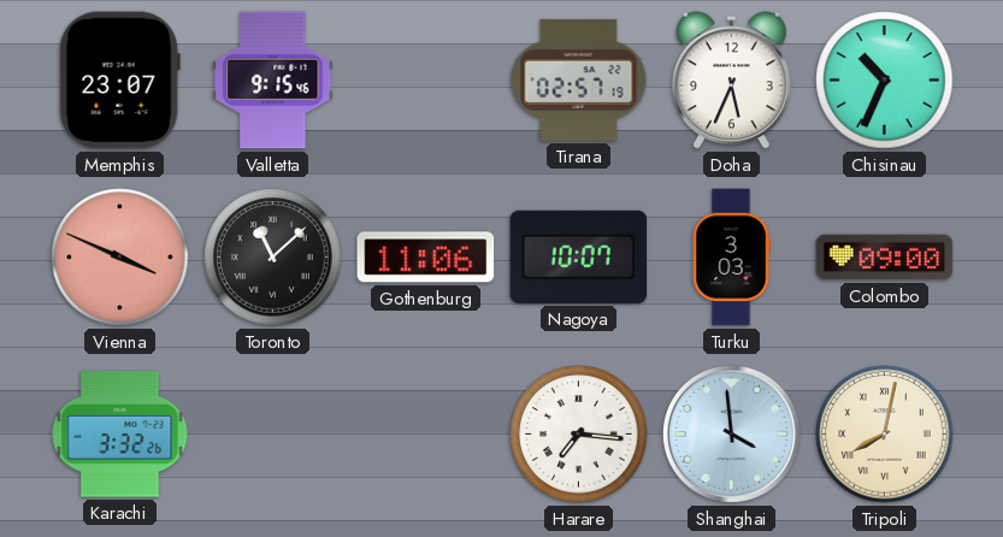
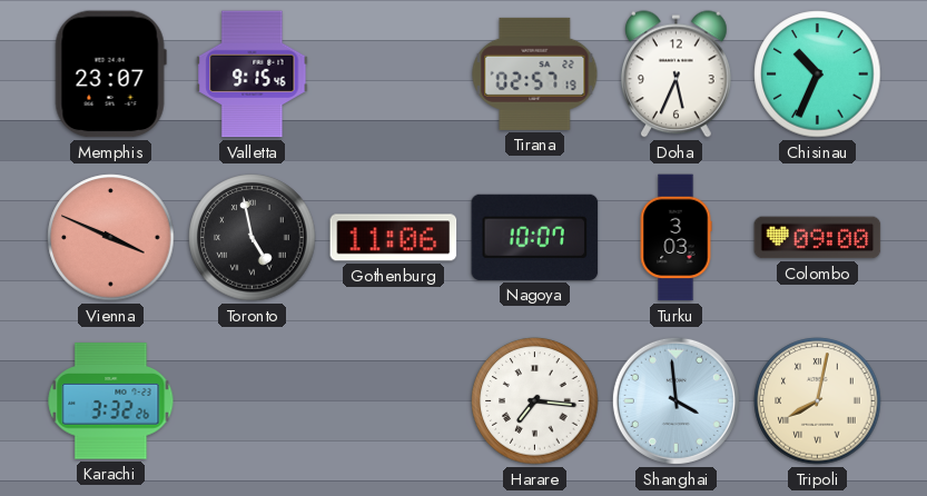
Toronto: 11:08 -> 4:58 (253, 238)
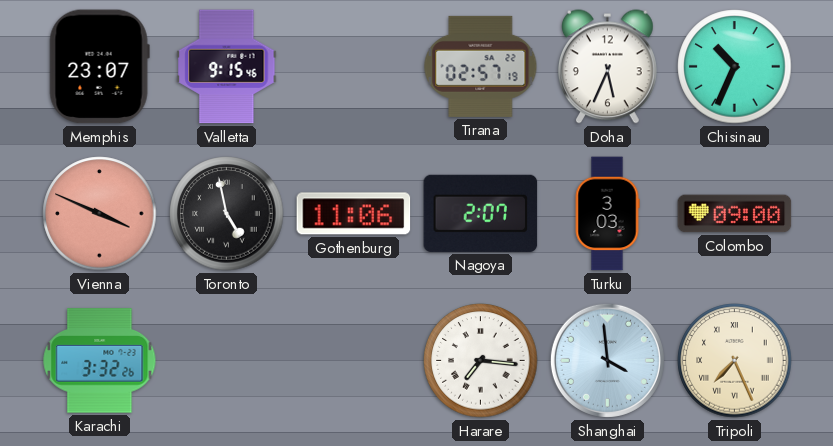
Nagoya: 10:07 -> 2:07 (481, 213)
Tripoli: 8:02 -> 7:26 (735, 361)
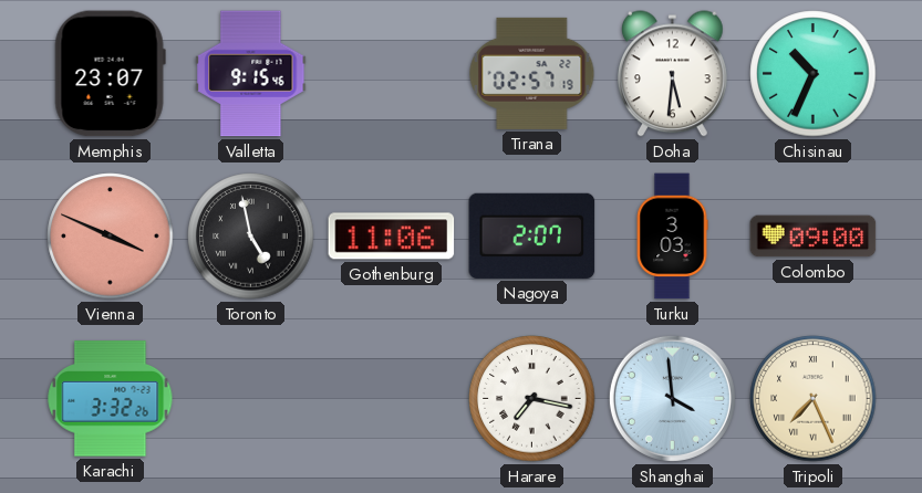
Doha: 5:34 -> 5:31 (673, 74)
Harare: 7:16 -> 7:17 (532, 399)
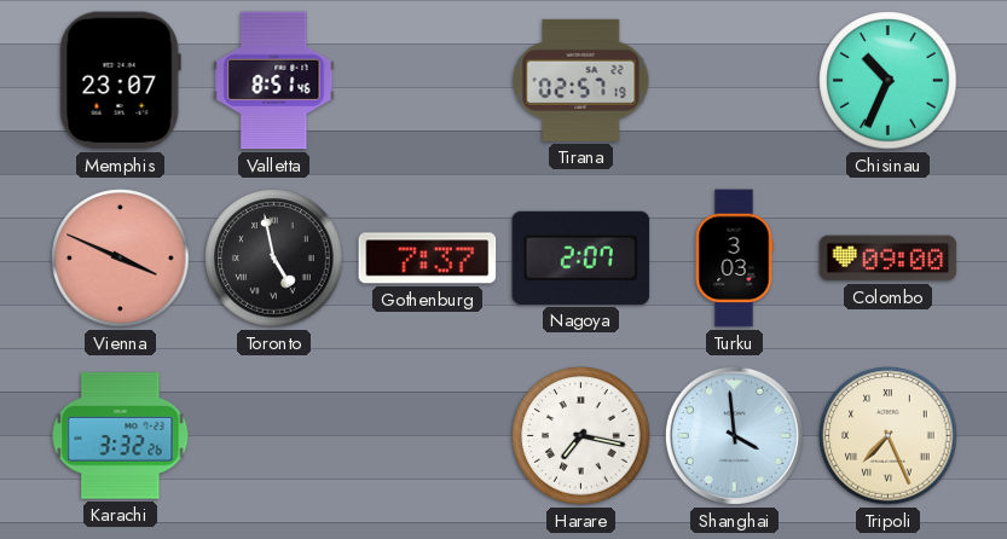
Valletta: 9:15 -> 8:51 (274, 81)
Doha: 5:31 -> none (673, 74)
Gothenburg: 11:06 -> 7:37 (428, 259)
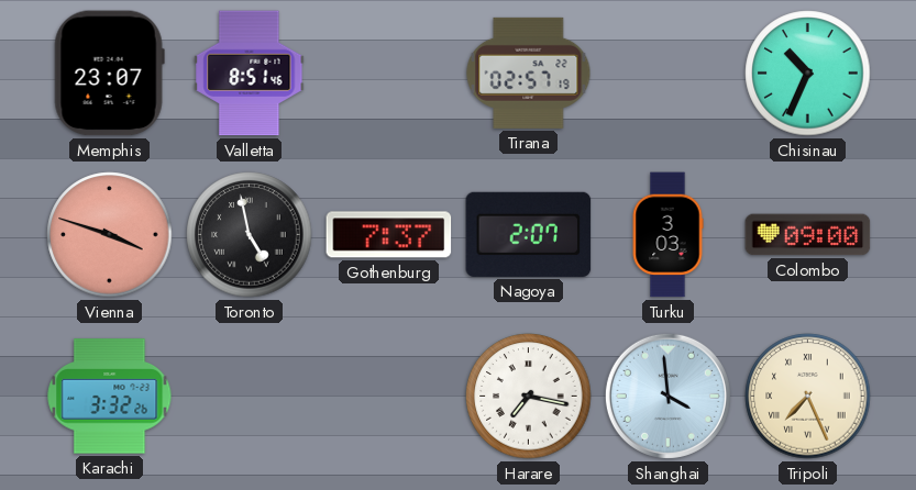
Vienna: 3:49 -> 3:48 (110, 235)
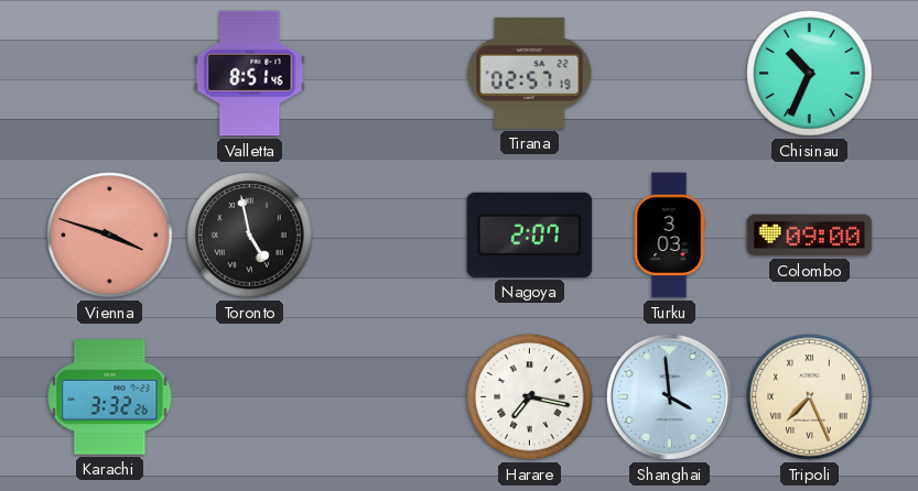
Memphis: 23:07 -> none (109, 74)
Gothenburg: 7:37 -> none (389, 235)
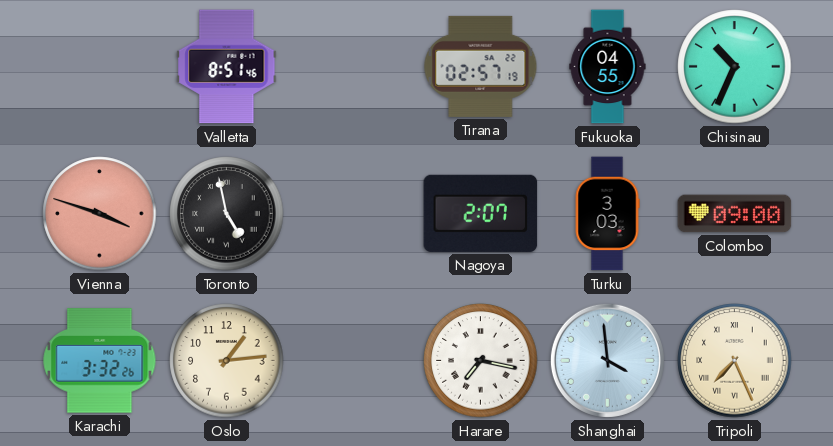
Fukuoka: none -> 04:55 (608, 67)
Oslo: none -> 1:14 (227, 361)
